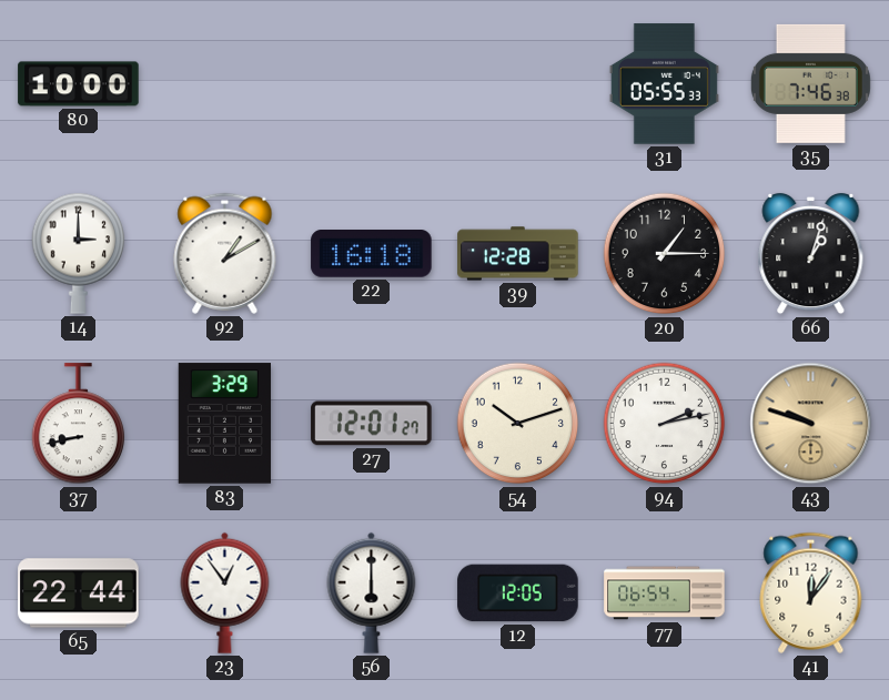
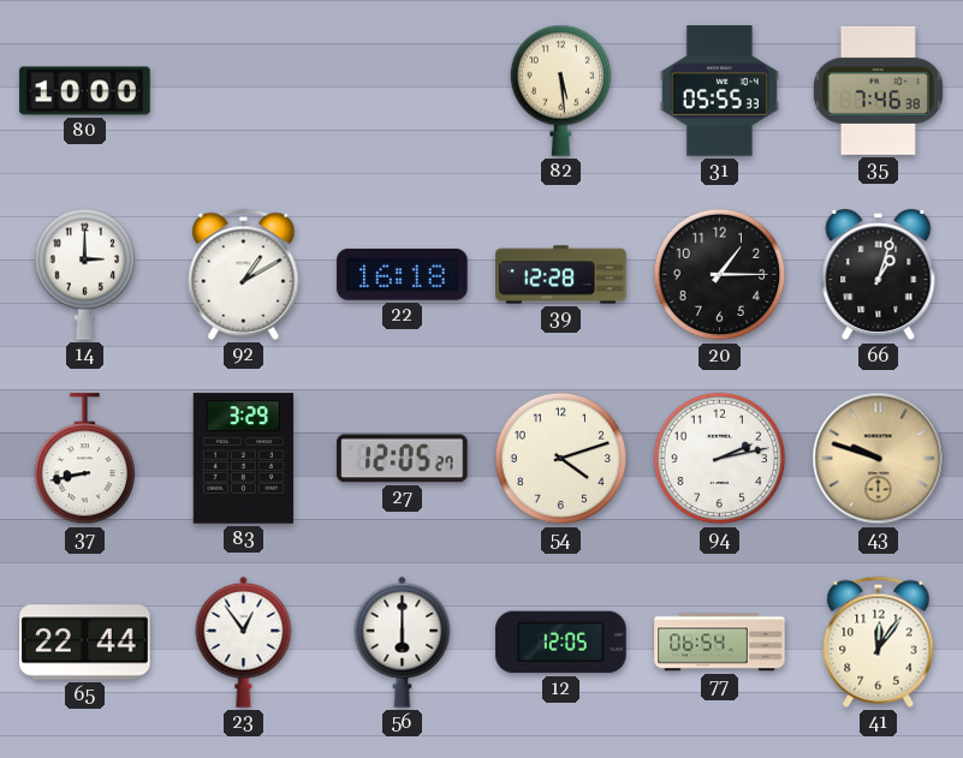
82: none -> 5:29 (561, 90)
27: 12:01 -> 12:05 (403, 459)
54: 10:12 -> 4:12 (561, 459)
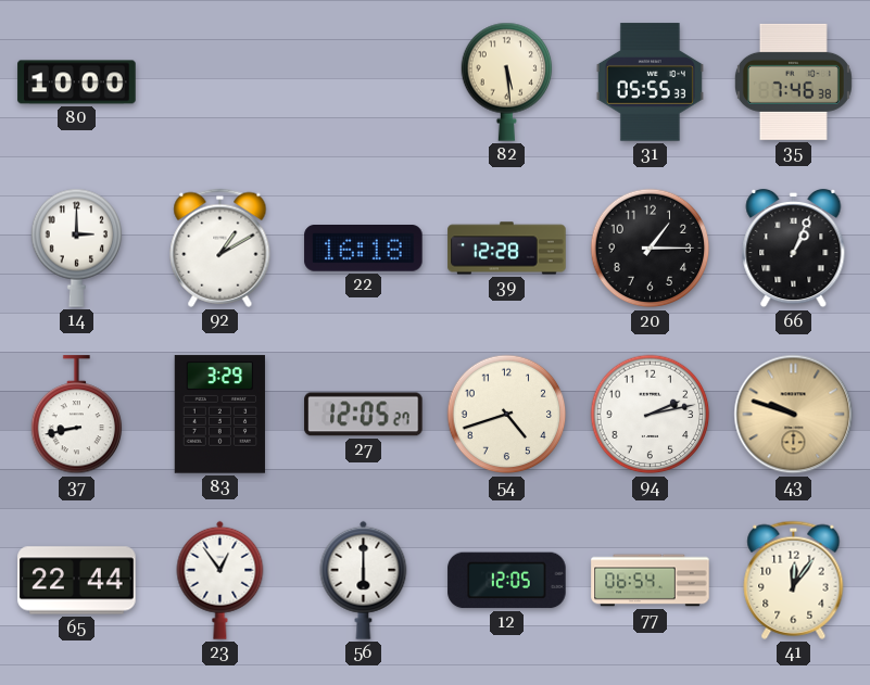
66: 1:03 -> 1:04 (794, 249)
54: 4:12 -> 4:42 (507, 415)
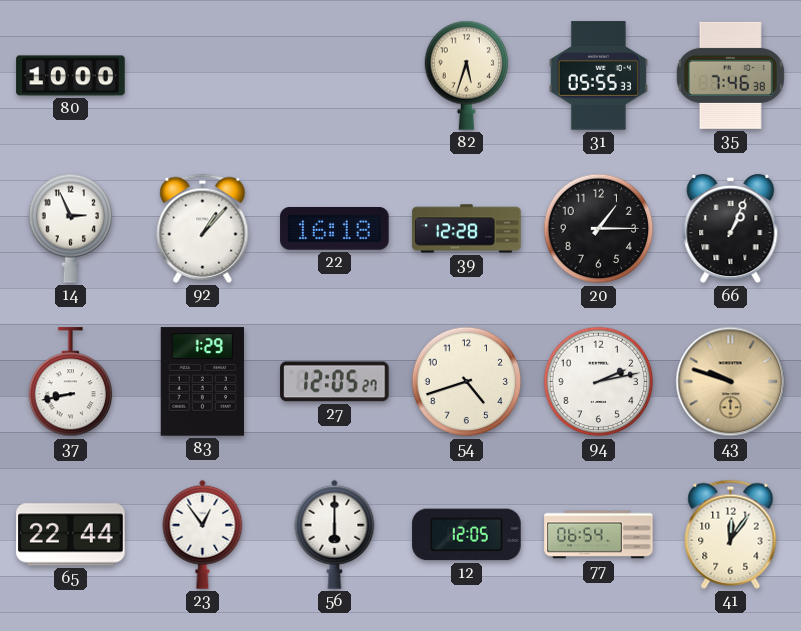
82: 5:29 -> 5:33 (467, 75)
14: 3:00 -> 2:56 (71, 228)
92: 1:10 -> 1:07 (203, 228)
83: 3:29 -> 1:29 (202, 382)
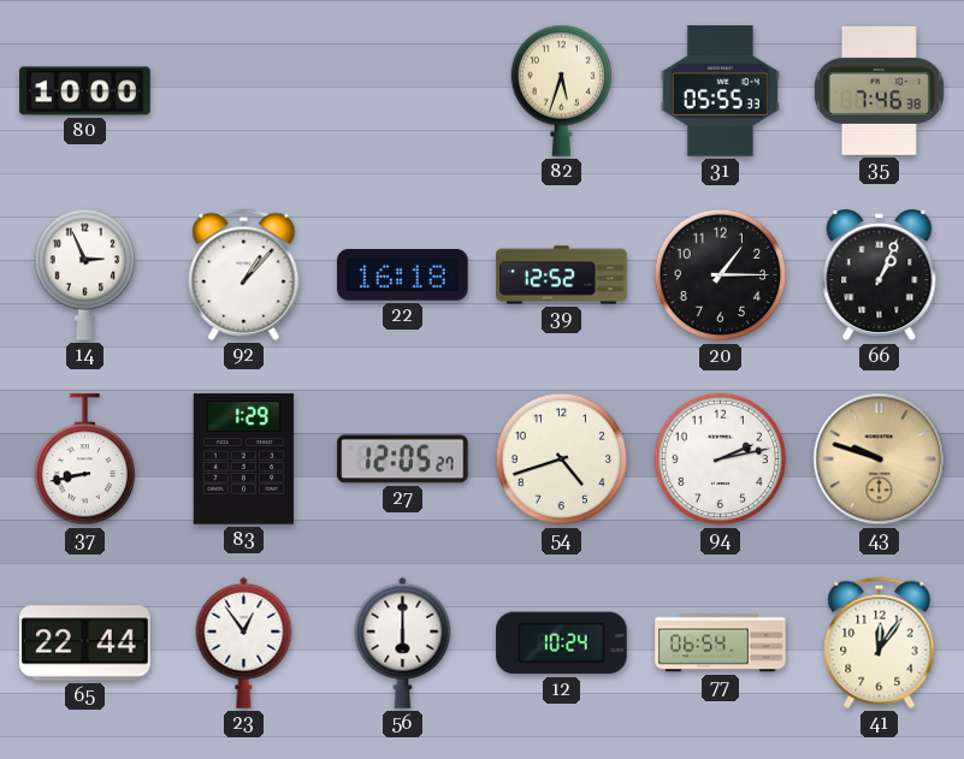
39: 12:28 -> 12:52 (562, 275)
12: 12:05 -> 10:24 (562, 644)
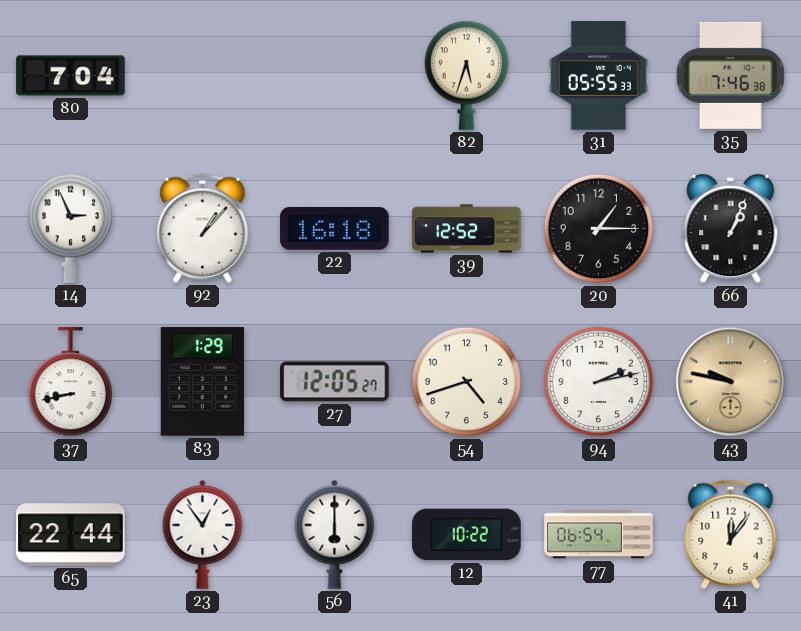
80: 10:00 -> 7:04 (71, 76)
43: 9:48 -> 9:47 (731, 382)
12: 10:24 -> 10:22 (467, 535)
